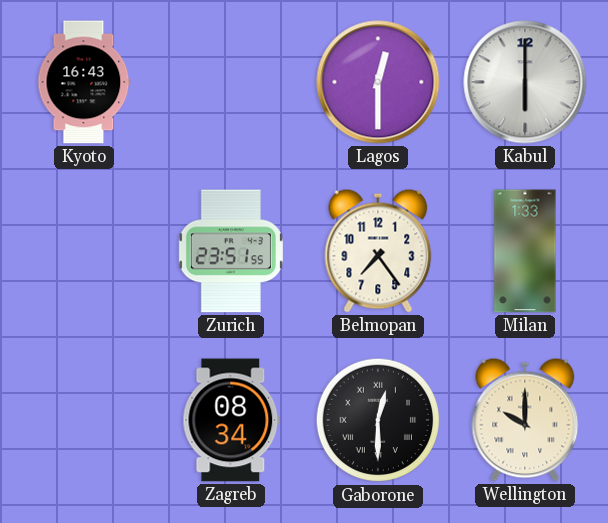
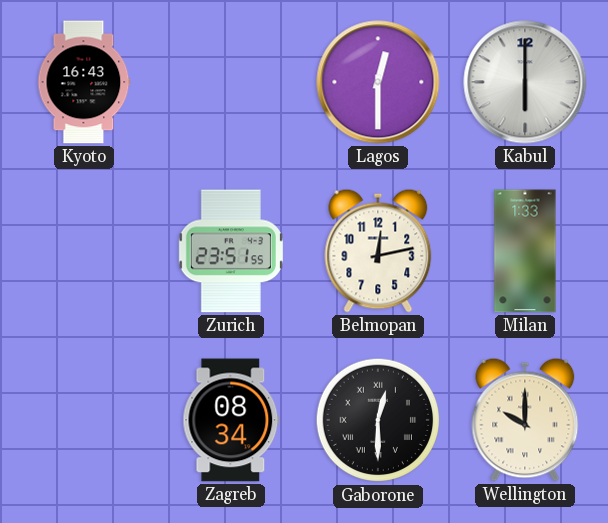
Belmopan: 7:24 -> 12:13 (378, 251)
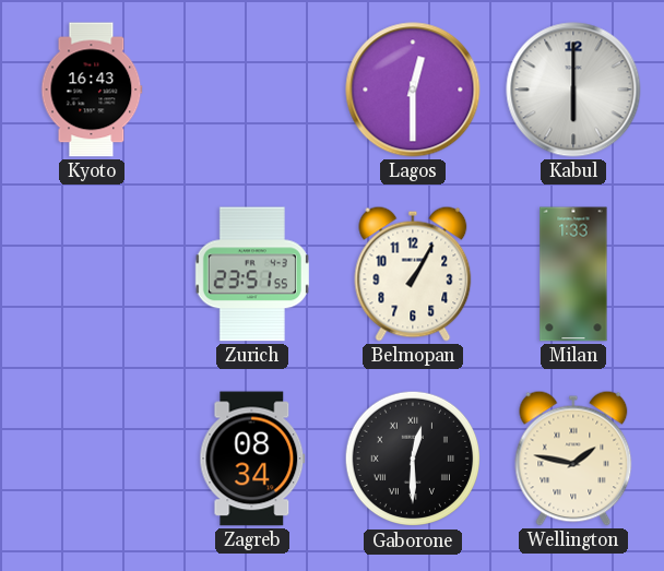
Belmopan: 12:13 -> 1:05 (413, 274)
Wellington: 10:00 -> 1:47 (573, 459)
